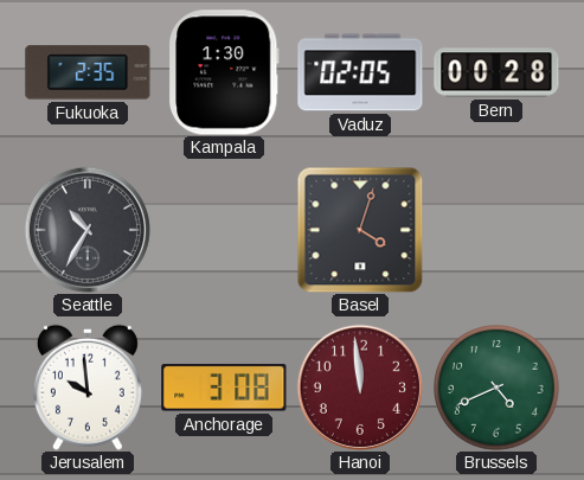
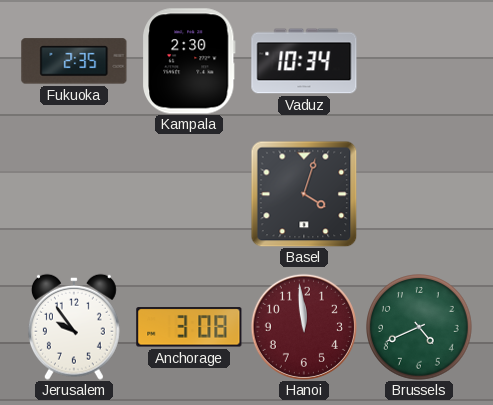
Kampala: 1:30 -> 2:30 (190, 61)
Vaduz: 02:05 -> 10:34 (304, 61)
Bern: 00:28 -> none (496, 72)
Seattle: 10:35 -> none (88, 230)
Jerusalem: 9:59 -> 9:54 (74, 327)
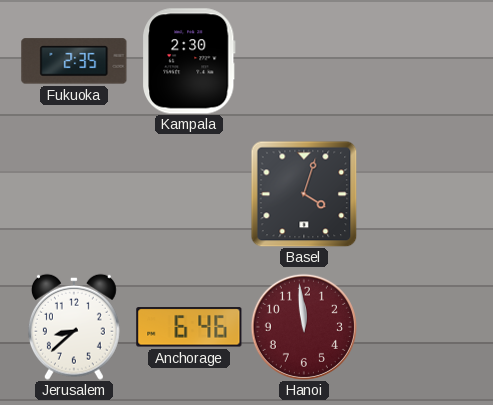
Vaduz: 10:34 -> none (304, 61)
Jerusalem: 9:54 -> 8:38 (74, 327)
Anchorage: 3:08 -> 6:46 (189, 327)
Brussels: 4:41 -> none (420, 328)
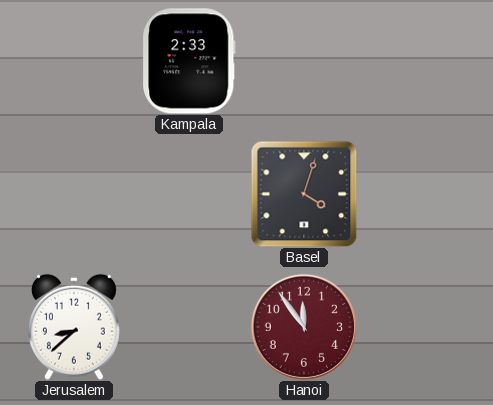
Fukuoka: 2:35 -> none (74, 61)
Kampala: 2:30 -> 2:33 (190, 61)
Anchorage: 6:46 -> none (189, 327)
Hanoi: 11:59 -> 11:54 (304, 327)
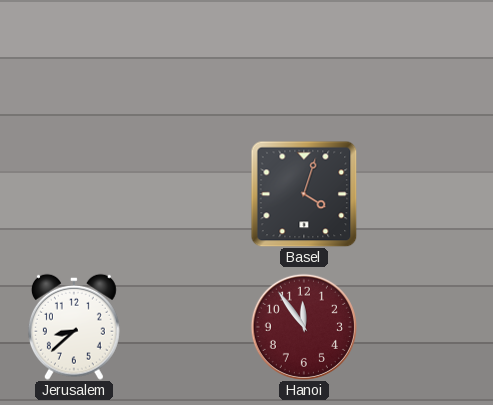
Kampala: 2:33 -> none (190, 61)
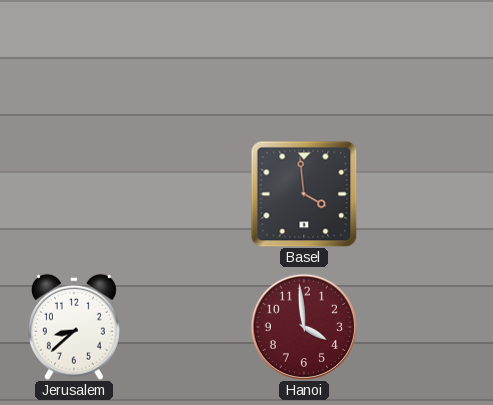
Basel: 4:03 -> 3:59 (304, 194)
Hanoi: 11:54 -> 3:59 (304, 327)
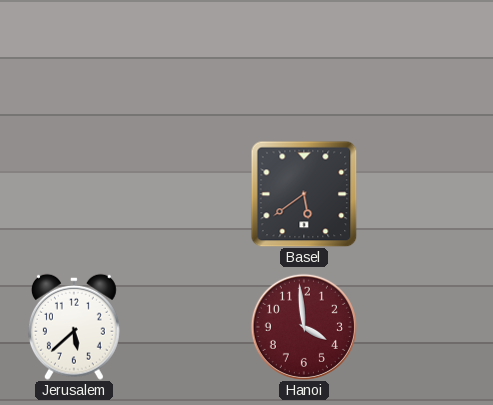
Basel: 3:59 -> 5:39 (304, 194)
Jerusalem: 8:38 -> 5:38 (74, 327)
